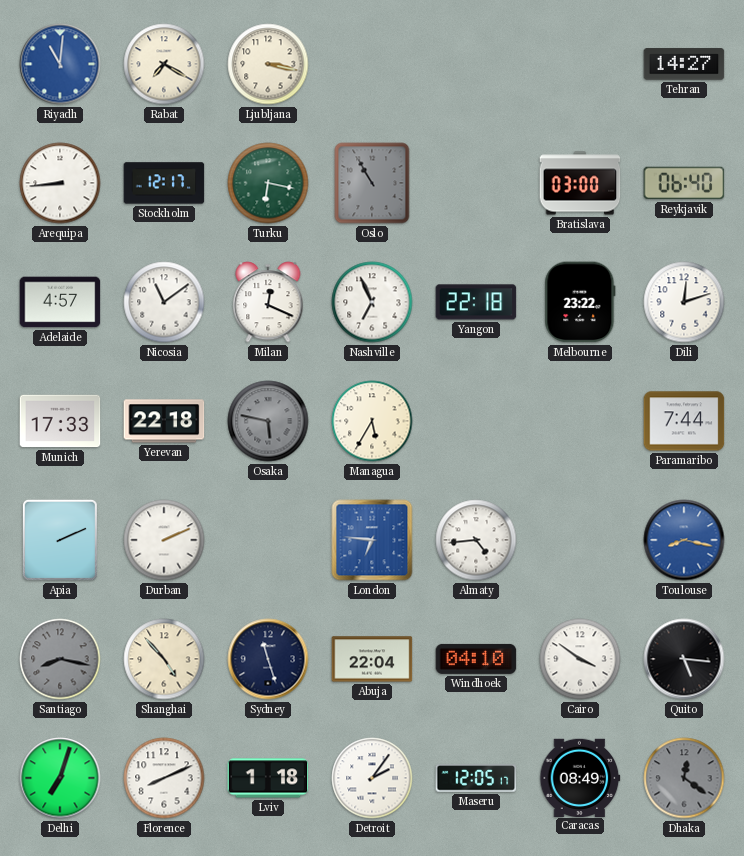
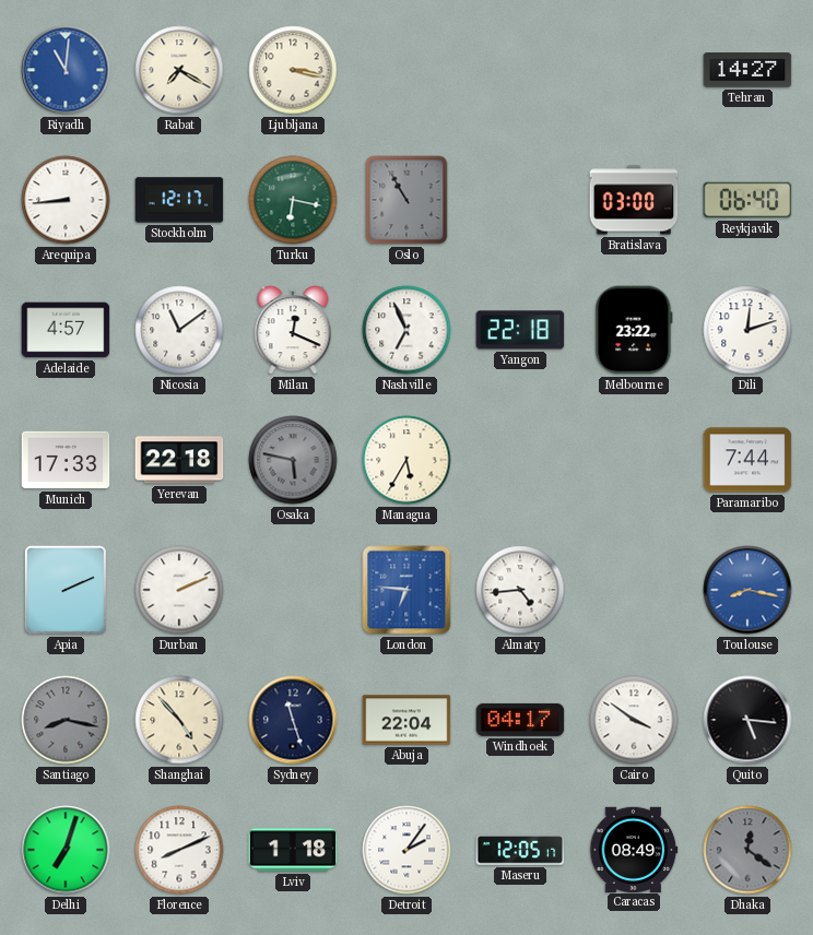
Windhoek: 04:10 -> 04:17 (520, 720)
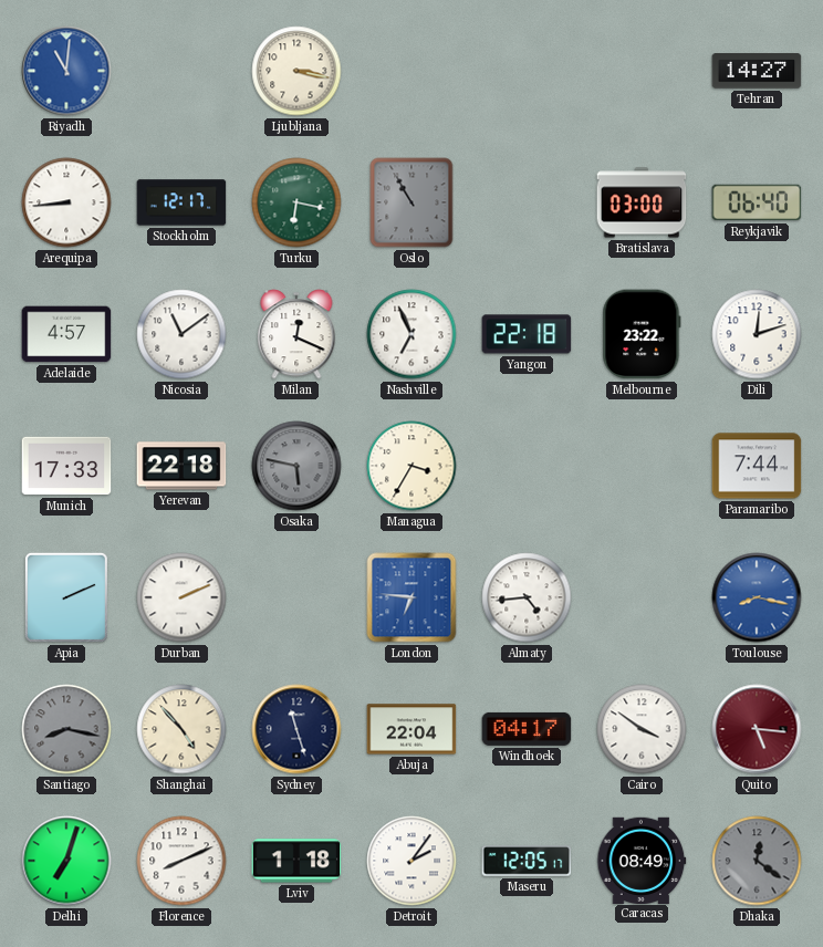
Rabat: 7:20 -> none (179, 70)
Managua: 5:35 -> 3:35 (411, 466)
Quito dial: black -> burgundy (757, 729)
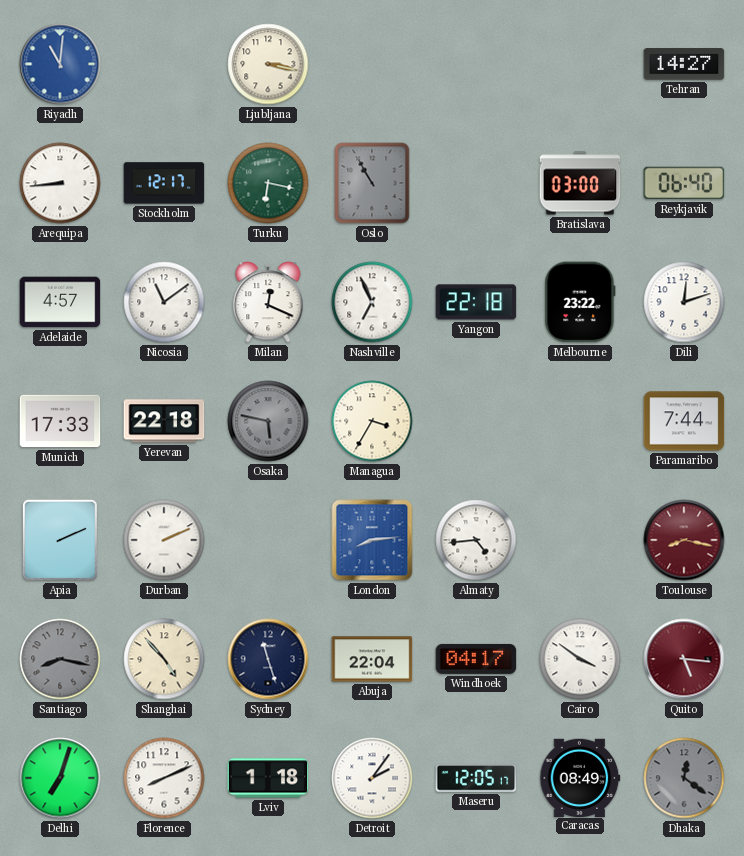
London: 6:46 -> 8:14 (372, 540)
Toulouse dial: blue -> burgundy (684, 540)
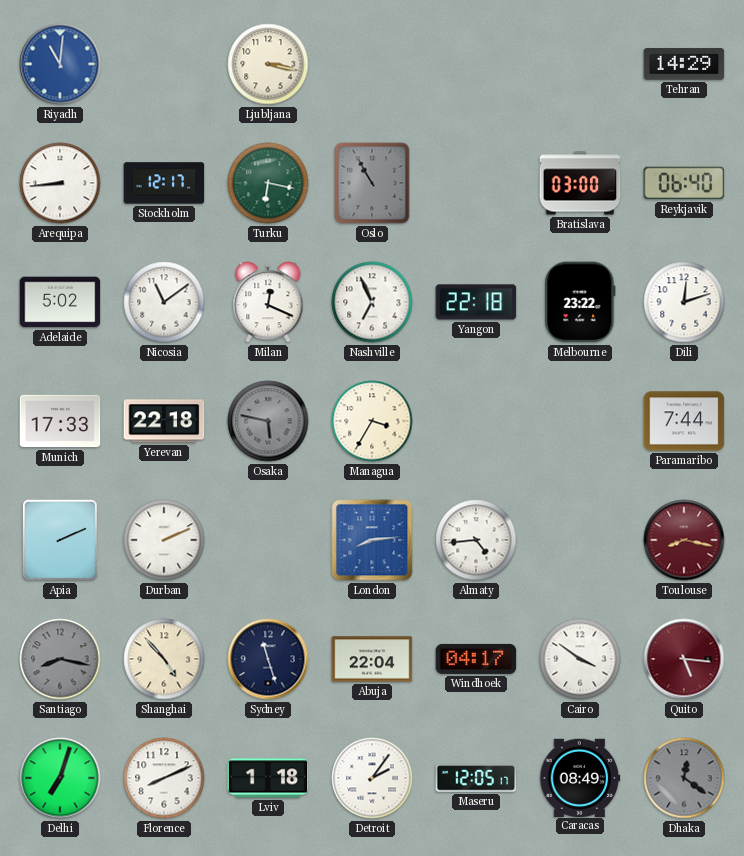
Tehran: 14:27 -> 14:29 (684, 64)
Adelaide: 4:57 -> 5:02 (60, 302)
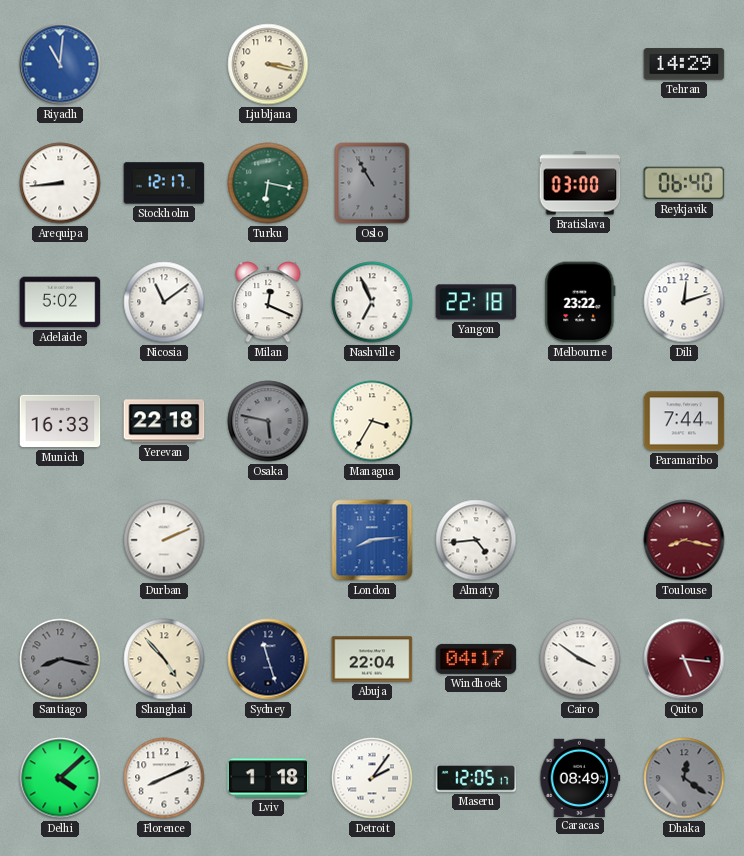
Munich: 17:33 -> 16:33 (60, 421)
Apia: 2:11 -> none (60, 540)
Delhi: 7:03 -> 4:08 (60, 778)
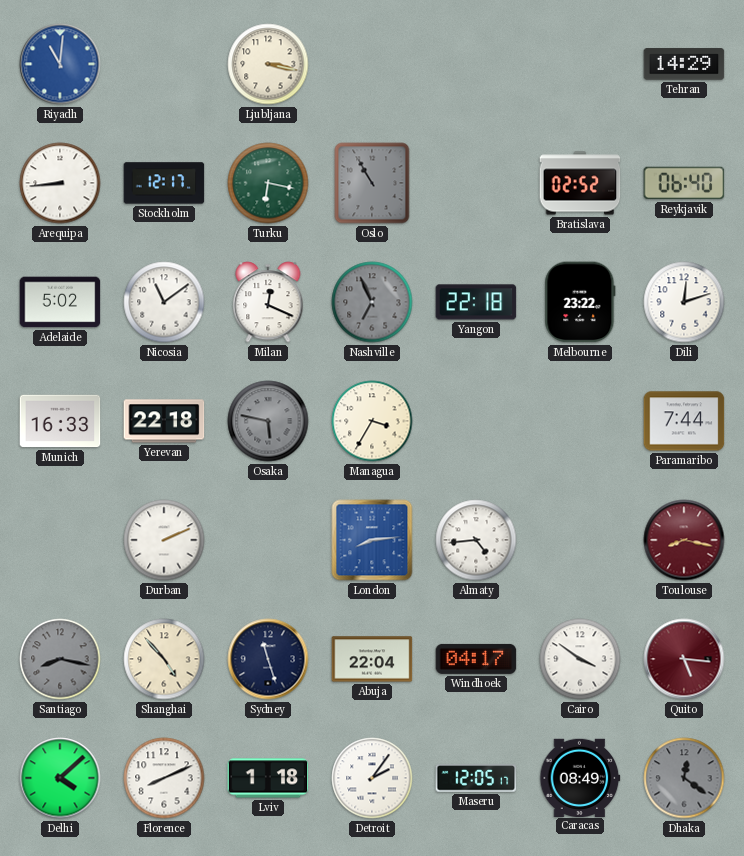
Bratislava: 03:00 -> 02:52 (580, 183)
Nashville dial: white -> grey (372, 302)
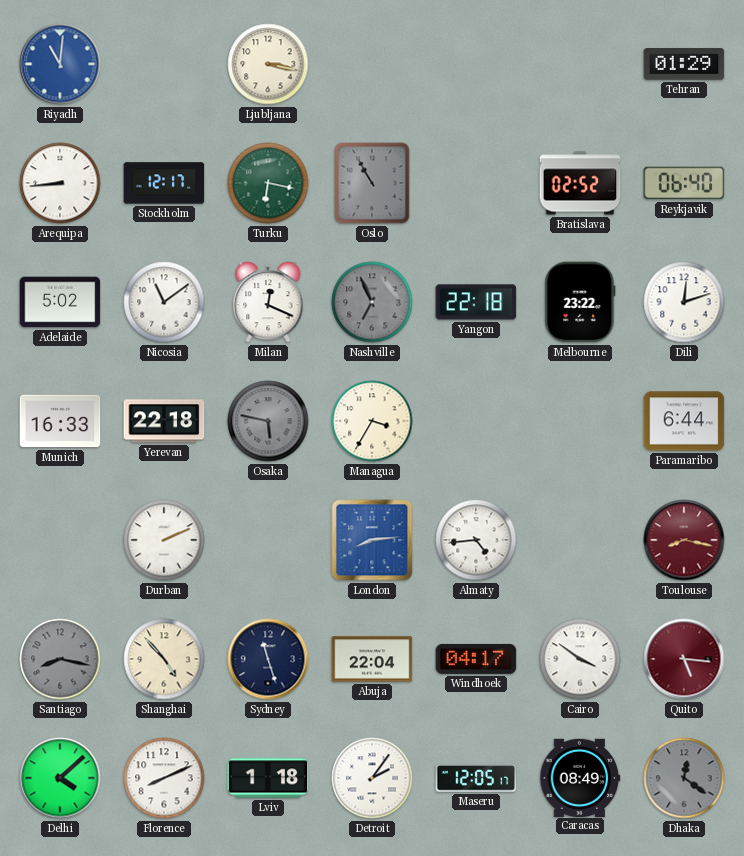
Tehran: 14:29 -> 01:29 (684, 64)
Paramaribo: 7:44 -> 6:44 (684, 421)
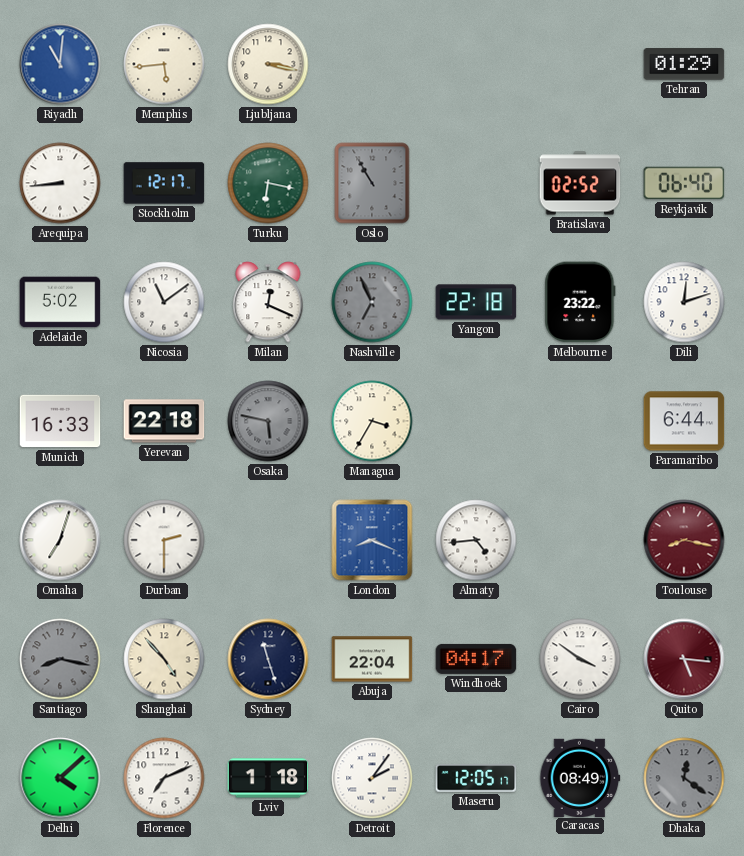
Memphis: none -> 5:44 (164, 64)
Omaha: none -> 7:03 (60, 540)
Durban: 2:11 -> 2:30 (164, 540)
London: 8:14 -> 8:19 (372, 540)
Florence: 8:11 -> 7:11 (164, 778)
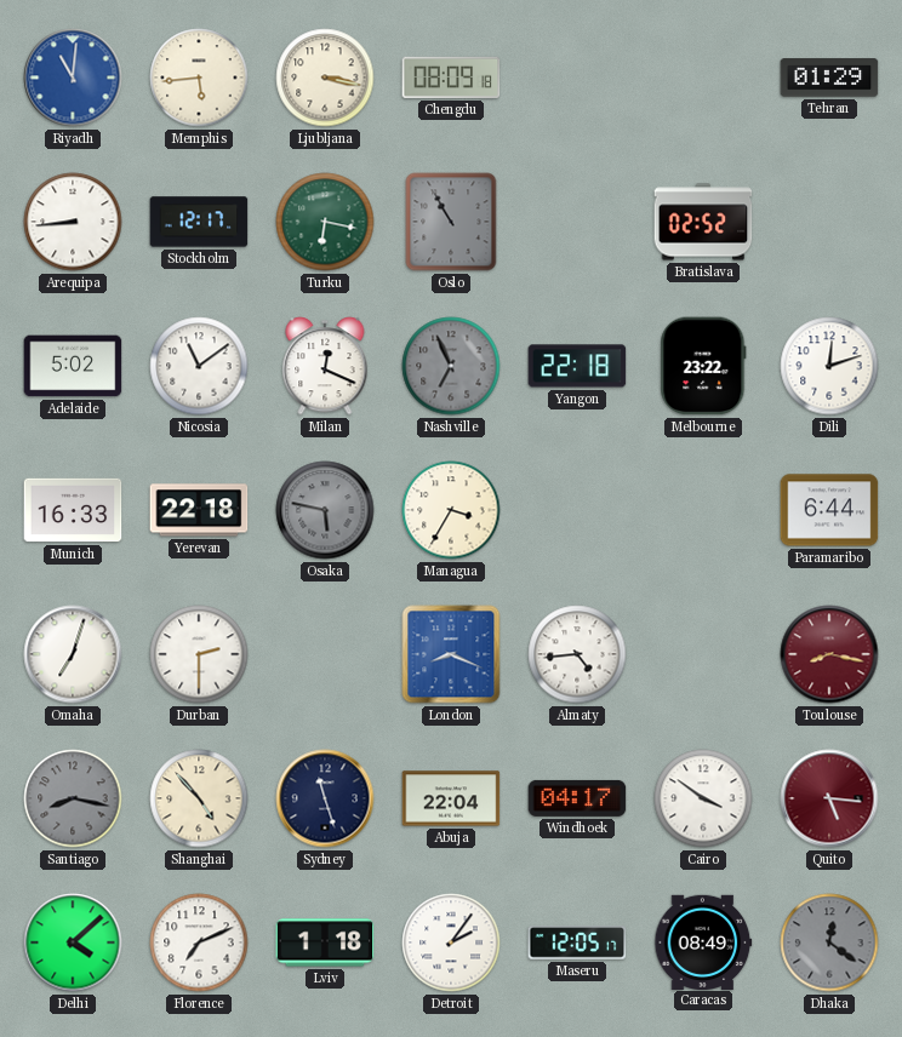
Chengdu: none -> 08:09 (451, 78)
Reykjavik: 06:40 -> none (684, 183)
